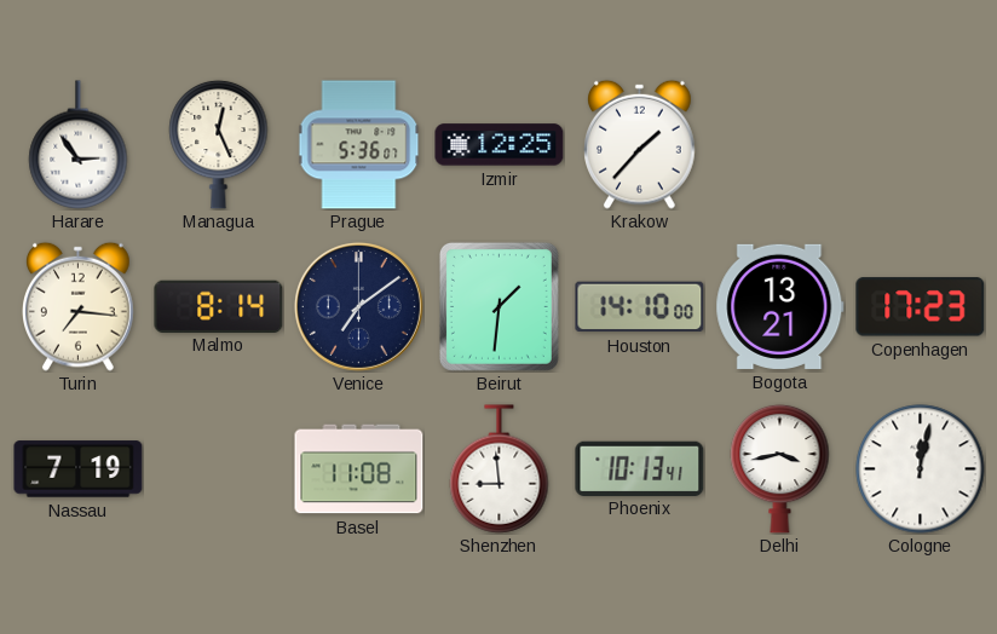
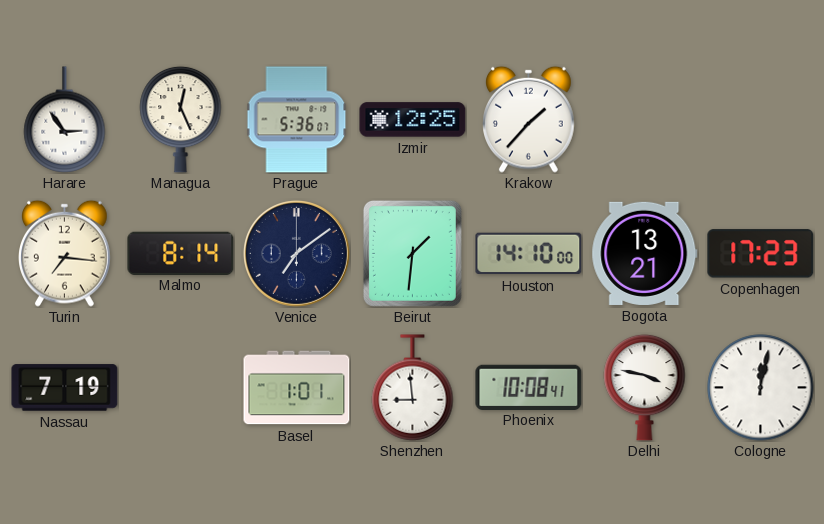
Basel: 11:08 -> 1:01 (297, 388)
Phoenix: 10:13 -> 10:08 (529, 387)
Delhi: 3:43 -> 3:47 (645, 387)
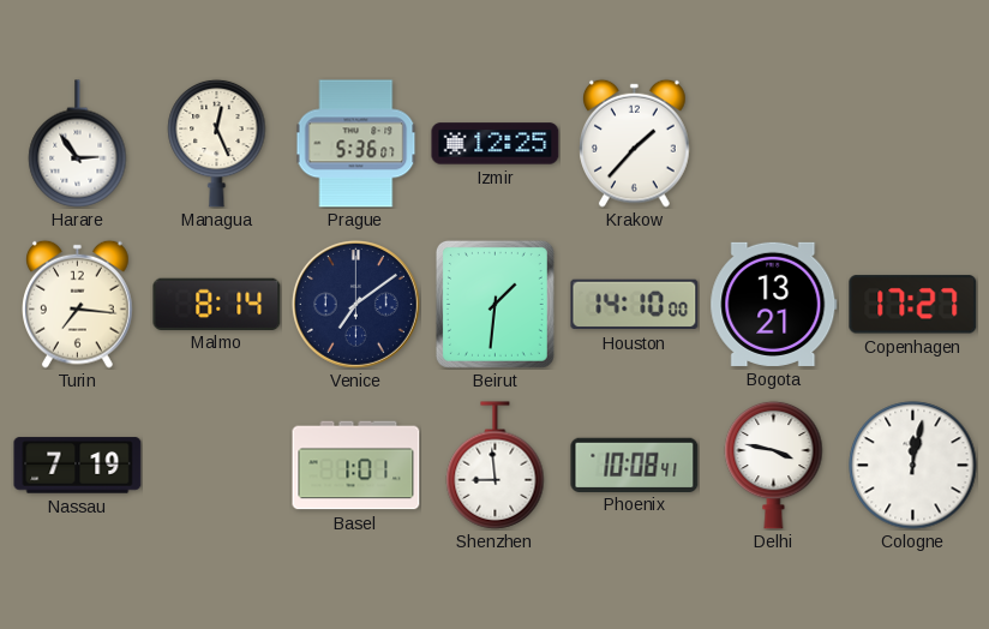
Copenhagen: 17:23 -> 17:27 (913, 305)
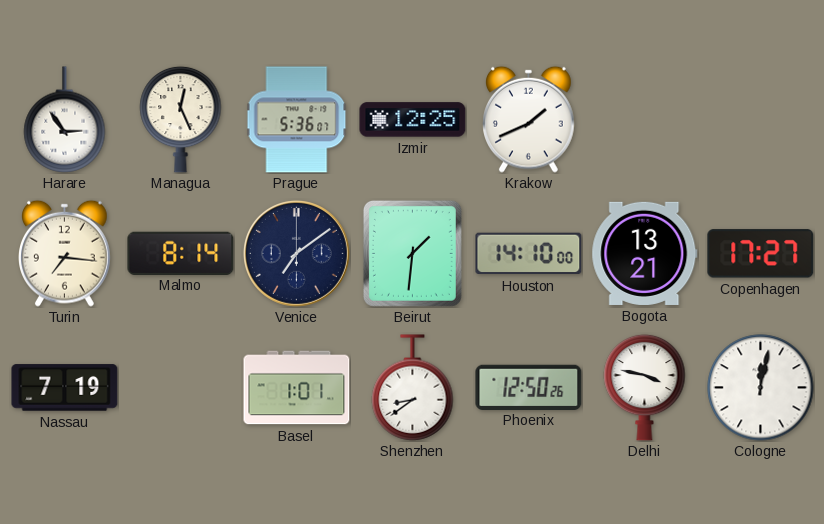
Krakow: 1:37 -> 1:41 (529, 119)
Shenzhen: 8:59 -> 8:39 (413, 388)
Phoenix: 10:08 -> 12:50 (529, 387)
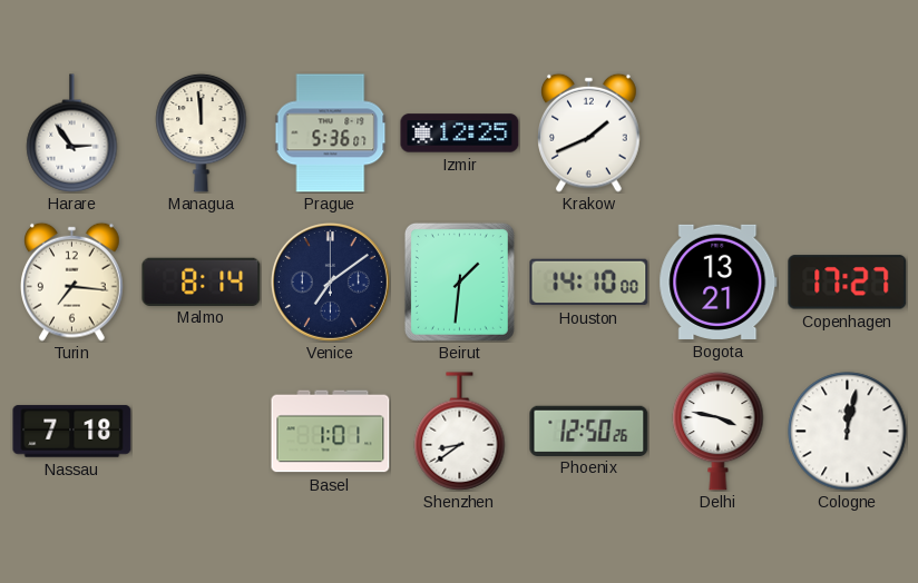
Managua: 12:26 -> 11:59 (202, 132)
Nassau: 7:19 -> 7:18 (72, 432)
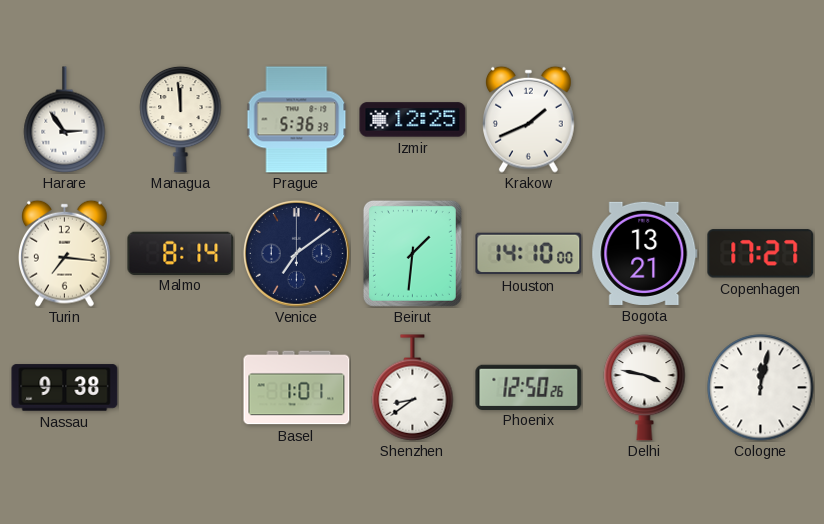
Prague: 5:36:07 -> 5:36:39 (297, 120)
Nassau: 7:18 -> 9:38 (65, 388)
